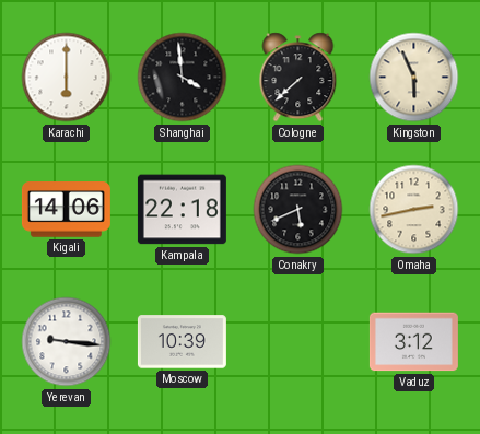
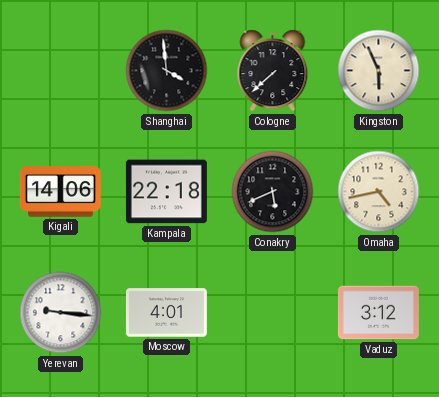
Karachi: 6:00 -> none (67, 78)
Omaha: 2:43 -> 4:43 (379, 192)
Moscow: 10:39 -> 4:01 (166, 313)
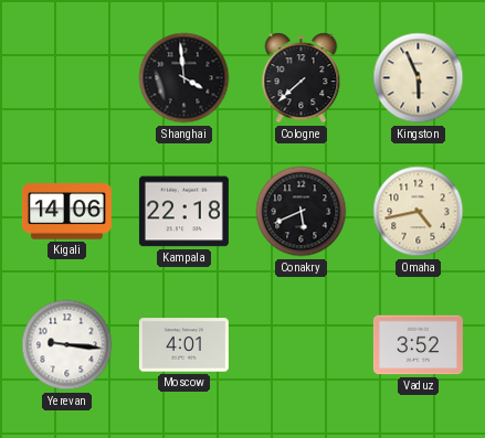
Vaduz: 3:12 -> 3:52 (418, 345)
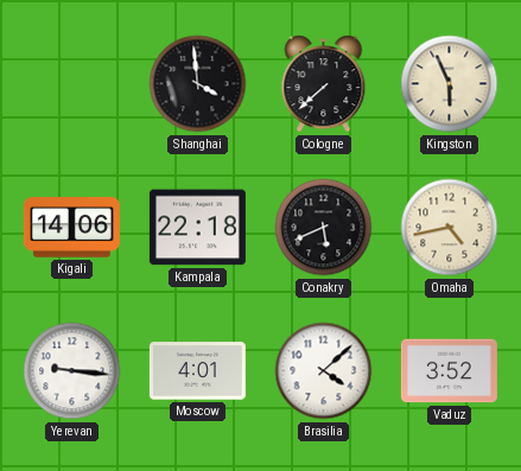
Brasilia: none -> 4:08 (324, 371)
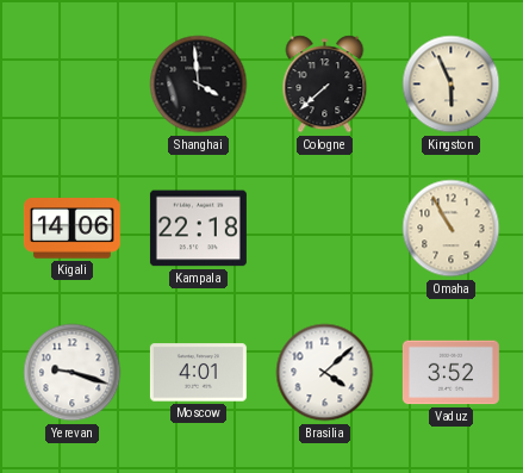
Conakry: 5:41 -> none (324, 228)
Omaha: 4:43 -> 10:55 (452, 229)
Yerevan: 9:16 -> 9:18 (73, 373)
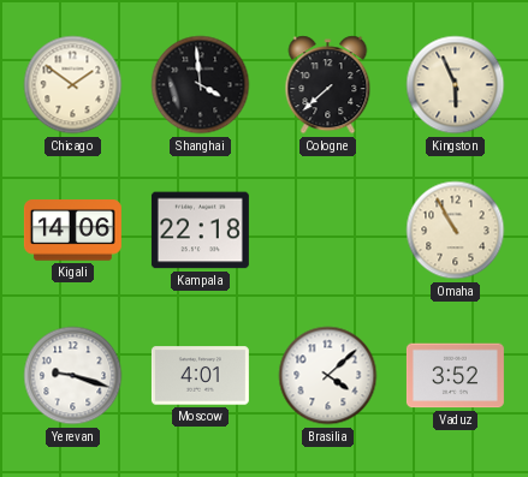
Chicago: none -> 1:51 (73, 85)
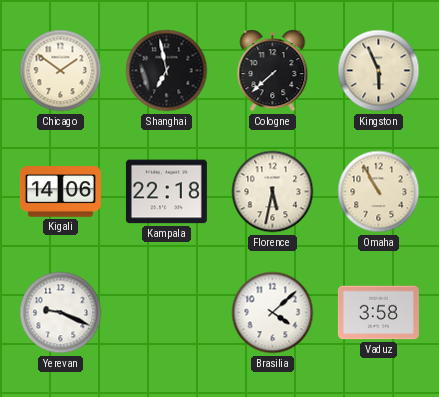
Shanghai: 3:59 -> 6:58 (167, 71)
Florence: none -> 5:32 (273, 192)
Yerevan: 9:18 -> 9:19 (61, 313)
Moscow: 4:01 -> none (200, 376)
Vaduz: 3:52 -> 3:58 (378, 313)
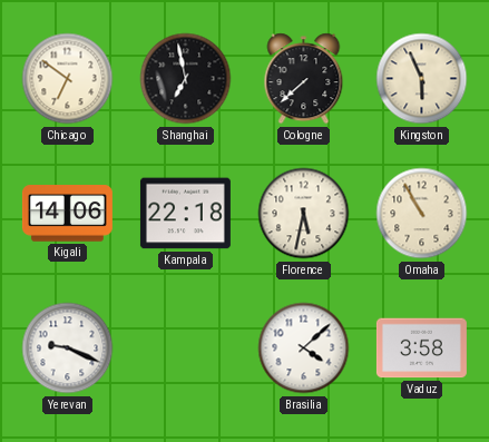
Chicago: 1:51 -> 6:51 (68, 79)
